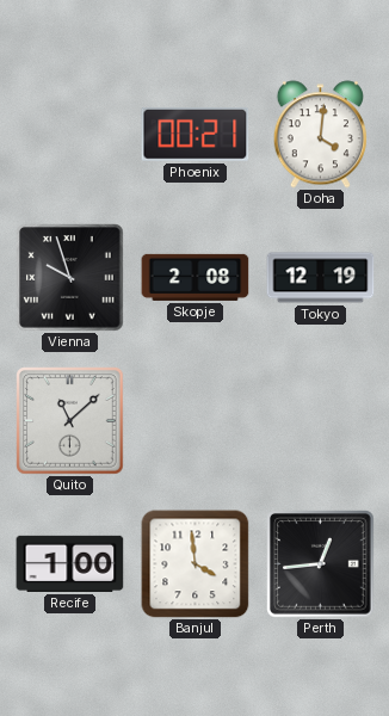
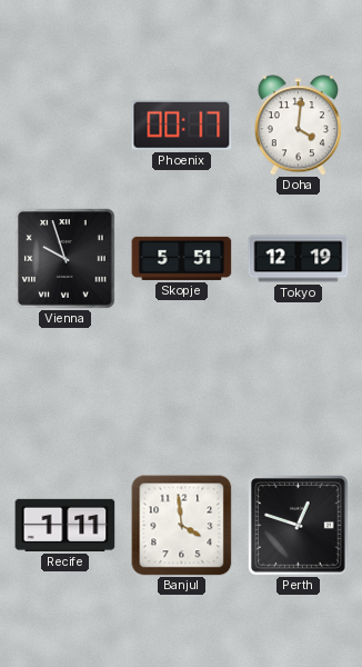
Phoenix: 00:21 -> 00:17 (182, 125)
Skopje: 2:08 -> 5:51 (182, 258)
Quito: 11:08 -> none (70, 421)
Recife: 1:00 -> 1:11 (66, 525)
Perth: 12:44 -> 12:48 (299, 526)
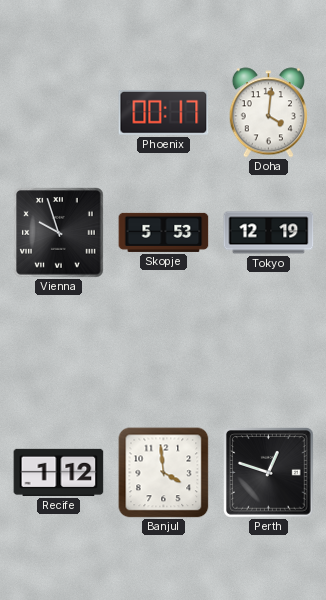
Skopje: 5:51 -> 5:53 (164, 232)
Recife: 1:11 -> 1:12 (59, 472)
